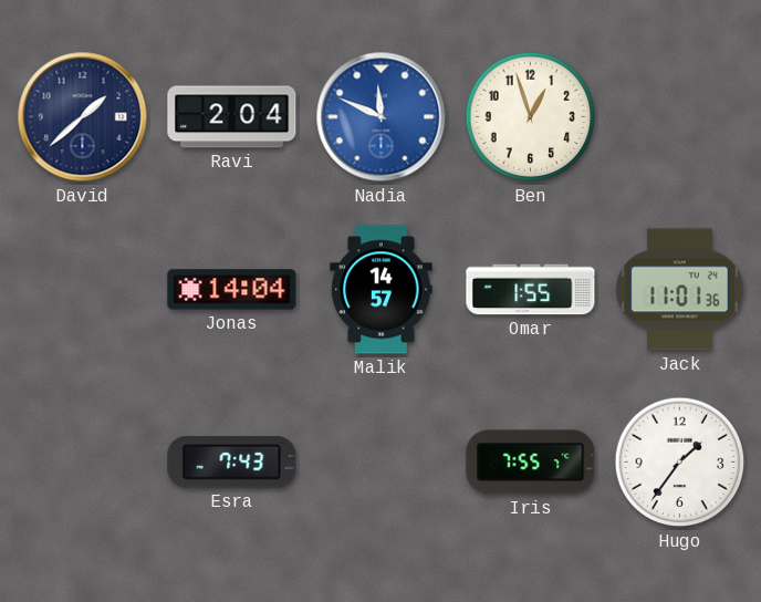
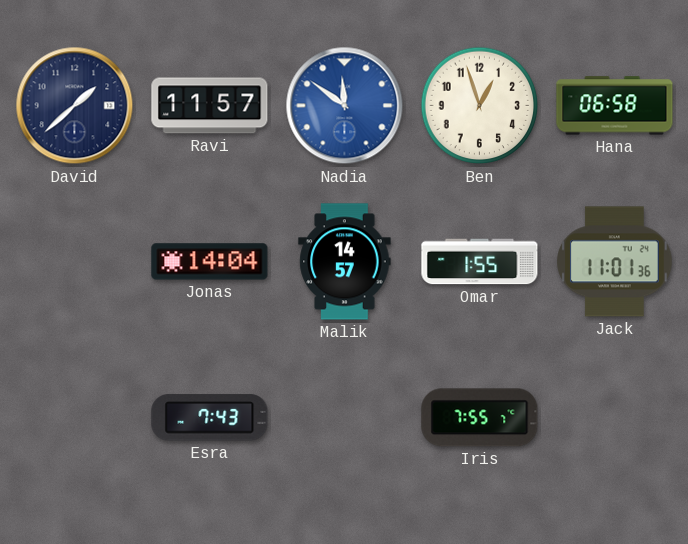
Ravi: 2:04 -> 11:57 (210, 106)
Nadia: 11:49 -> 11:51 (345, 106)
Hana: none -> 06:58 (615, 106)
Hugo: 1:36 -> none (680, 463)
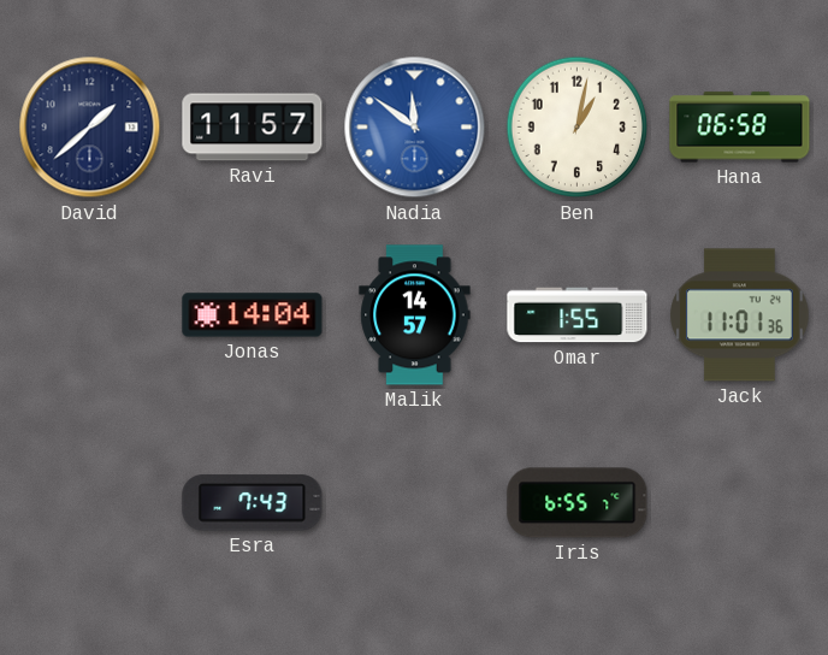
Ben: 12:57 -> 1:02 (578, 128)
Iris: 7:55 -> 6:55 (578, 503)
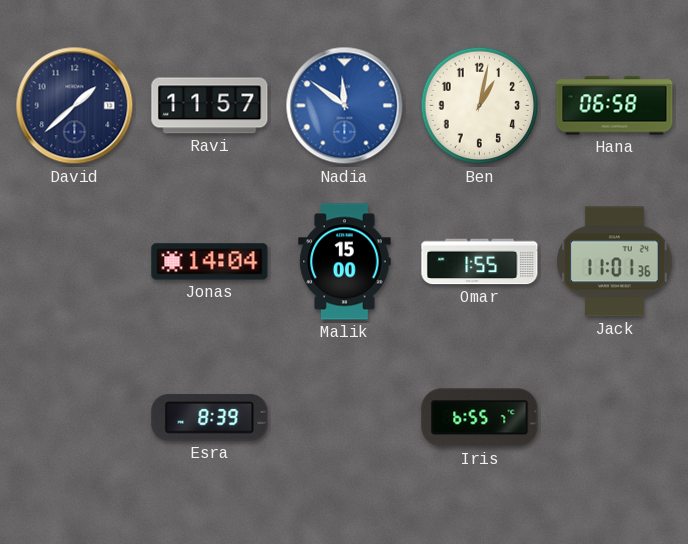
Malik: 14:57 -> 15:00 (345, 262)
Esra: 7:43 -> 8:39 (210, 418)
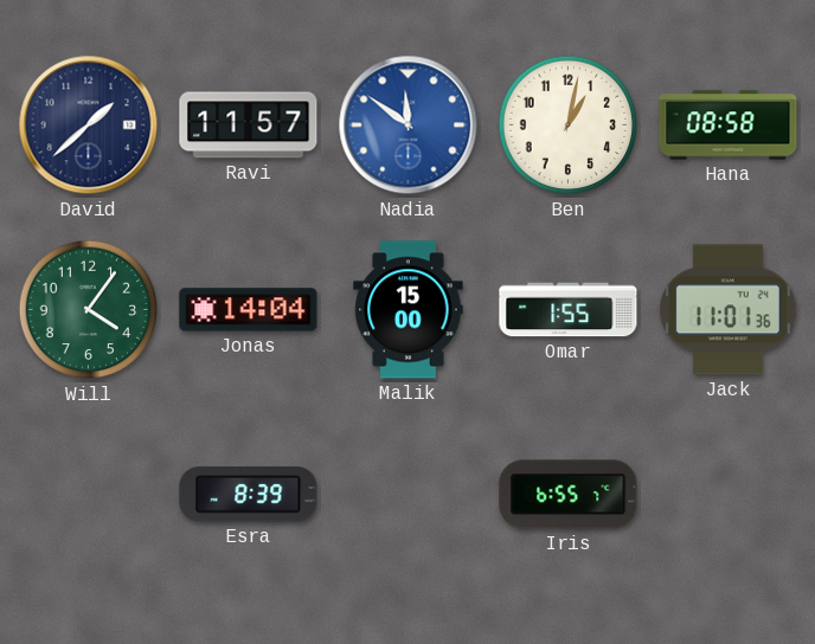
Hana: 06:58 -> 08:58 (729, 125)
Will: none -> 4:06 (89, 310)
